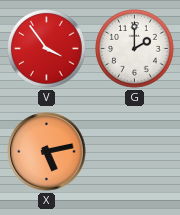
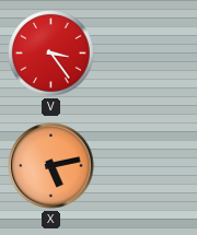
V: 3:54 -> 3:24 (51, 54)
G: 2:00 -> none (135, 49)
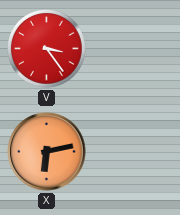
X: 5:13 -> 6:13 (47, 152)
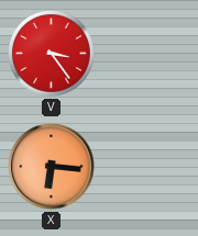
X: 6:13 -> 6:16 (52, 167)
